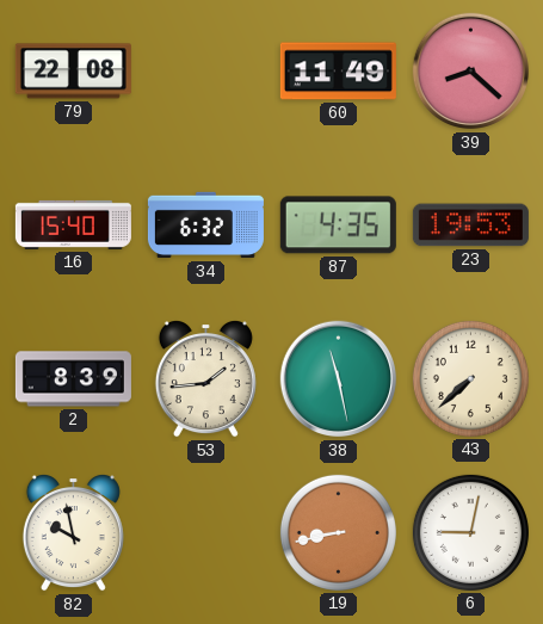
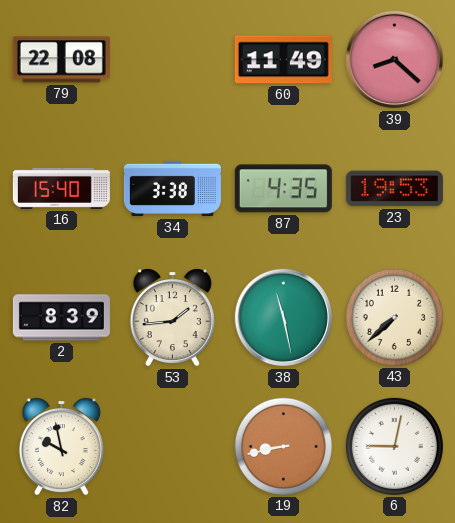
34: 6:32 -> 3:38 (172, 189)
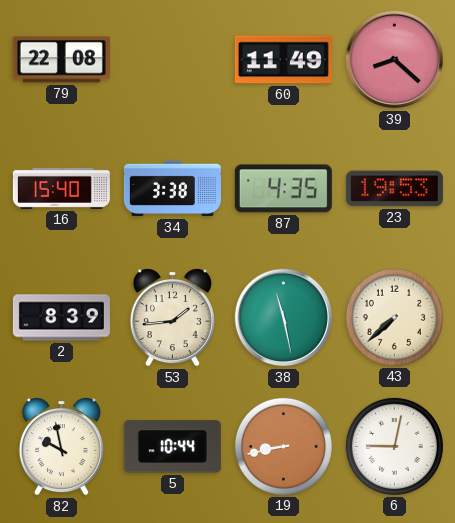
5: none -> 10:44 (172, 447)
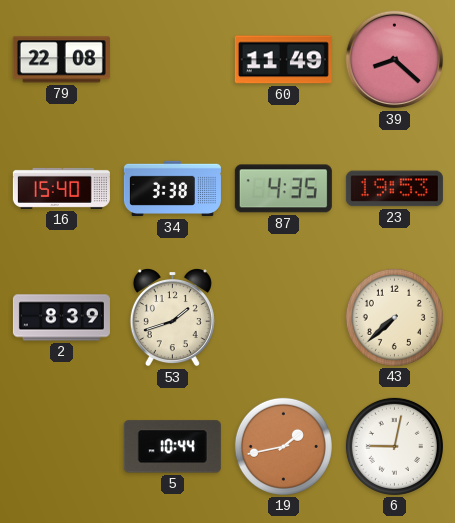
53: 1:44 -> 1:42 (172, 318)
38: 11:28 -> none (284, 318)
82: 9:58 -> none (61, 447)
19: 8:43 -> 1:43 (283, 446)
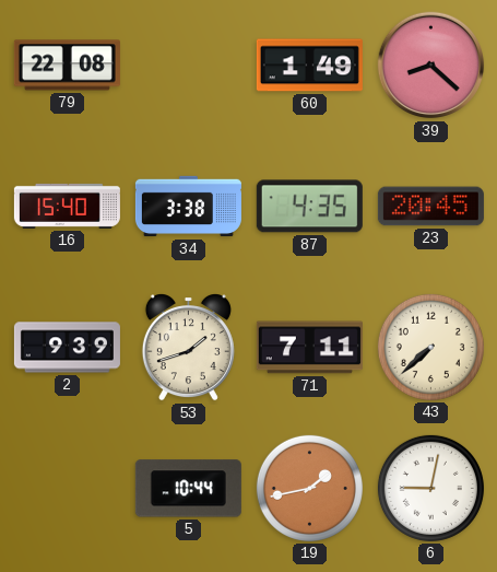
60: 11:49 -> 1:49 (309, 66)
23: 19:53 -> 20:45 (430, 207)
2: 8:39 -> 9:39 (67, 348)
71: none -> 7:11 (309, 348)
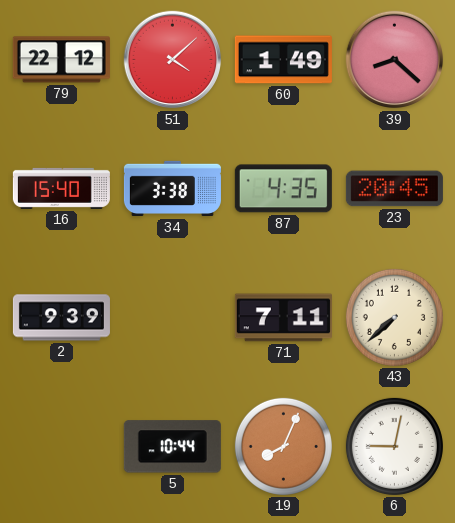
79: 22:08 -> 22:12 (61, 60)
51: none -> 4:08 (173, 60)
53: 1:42 -> none (188, 348)
19: 1:43 -> 8:04 (283, 446)
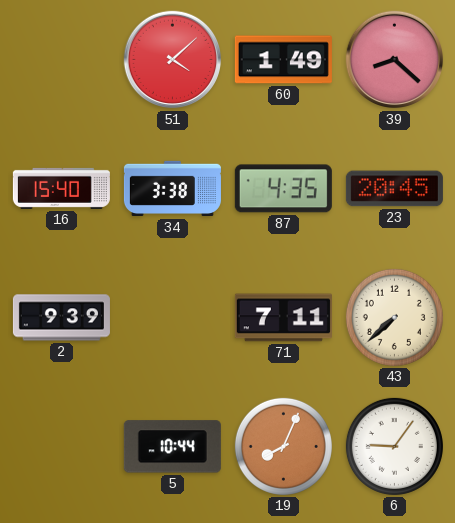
79: 22:12 -> none (61, 60)
6: 9:02 -> 9:06 (394, 446)
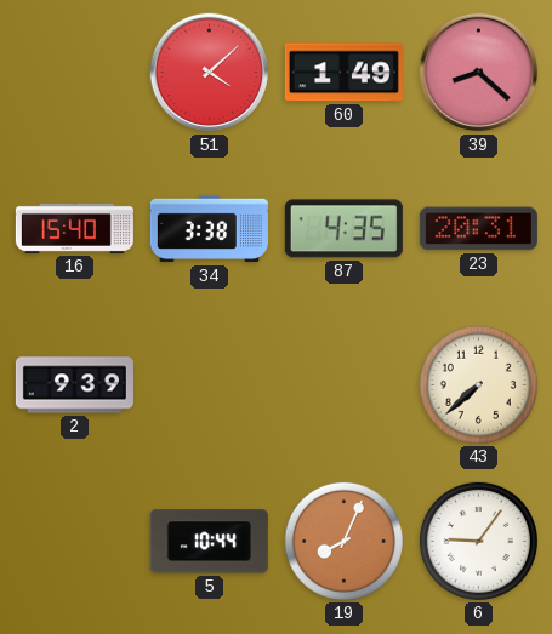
23: 20:45 -> 20:31 (478, 229)
71: 7:11 -> none (283, 318)
